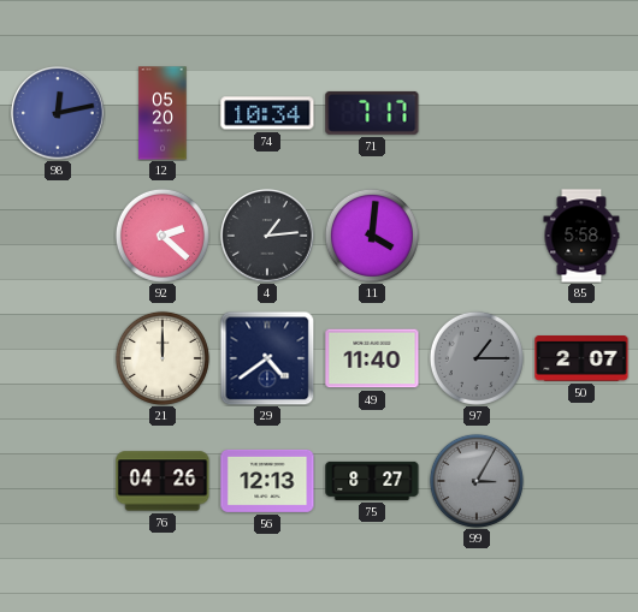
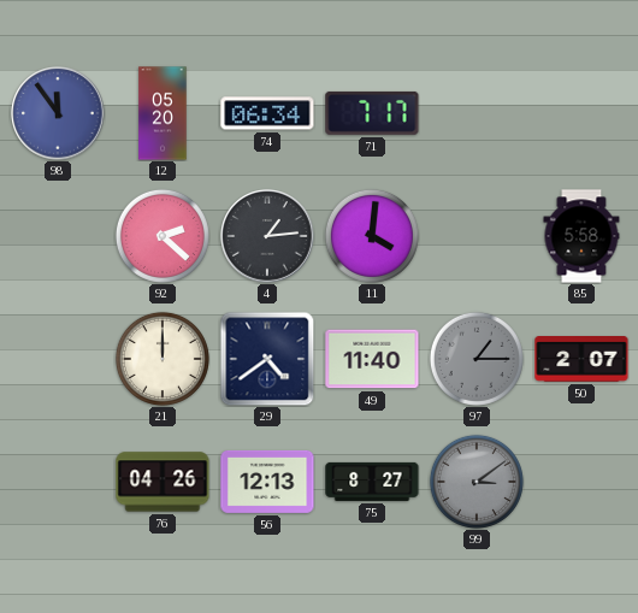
98: 12:13 -> 11:54 (58, 113)
74: 10:34 -> 06:34 (267, 113)
99: 3:05 -> 3:09 (477, 482)
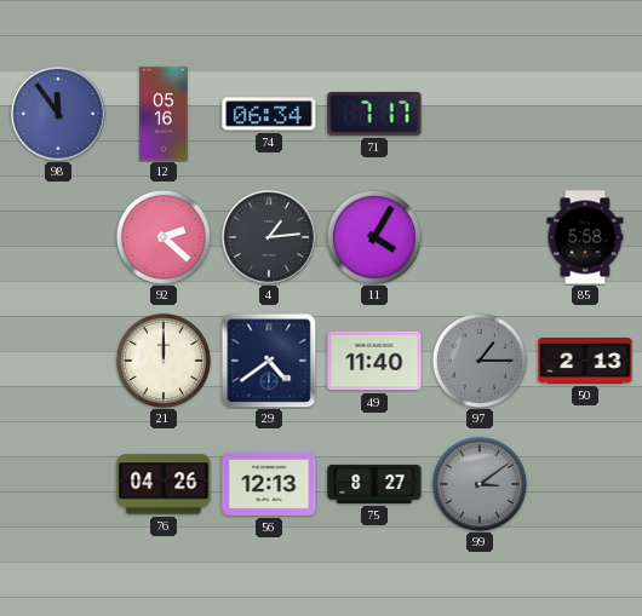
12: 05:20 -> 05:16 (164, 114)
11: 4:01 -> 4:05 (374, 237)
50: 2:07 -> 2:13 (585, 362)
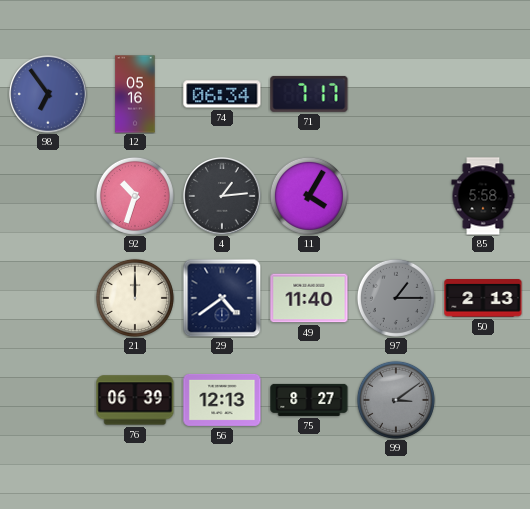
98: 11:54 -> 6:54 (48, 94)
92: 2:22 -> 10:33 (135, 196)
76: 04:26 -> 06:39 (135, 400)
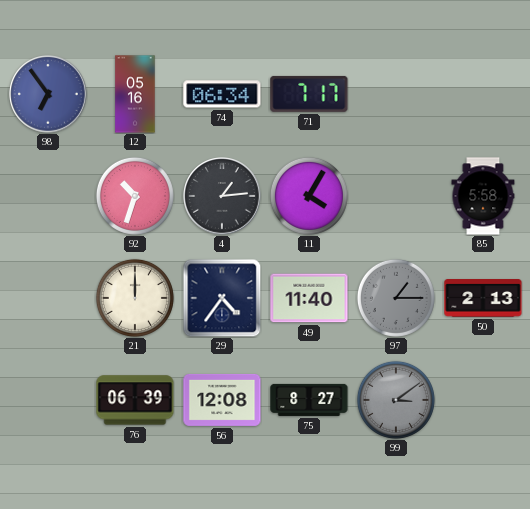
29: 4:39 -> 4:36 (222, 298)
56: 12:13 -> 12:08 (222, 400)
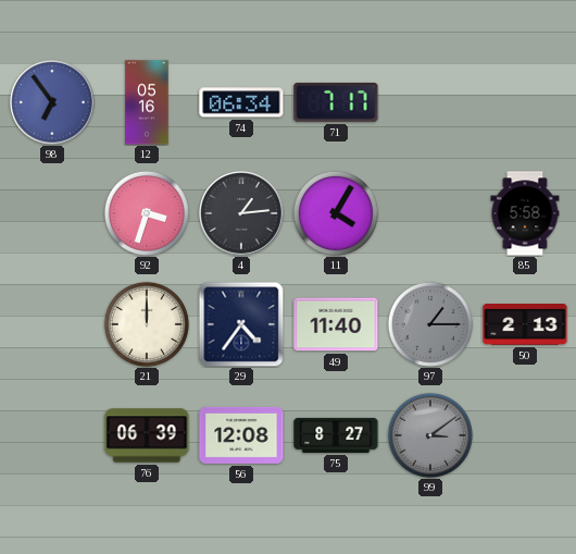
92: 10:33 -> 3:33 (147, 213)
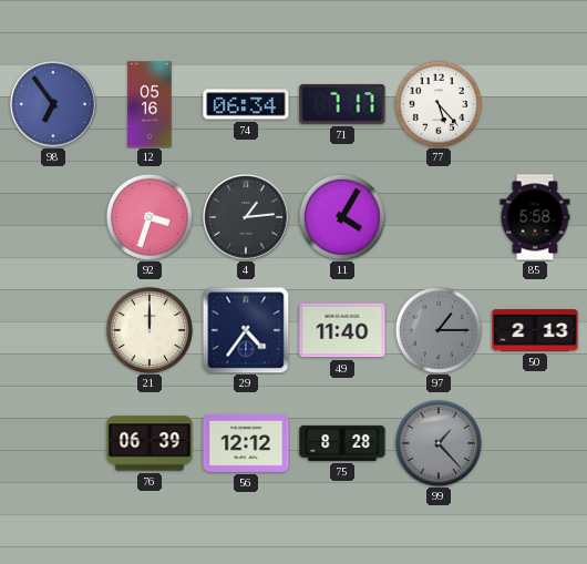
77: none -> 5:23 (439, 104)
56: 12:08 -> 12:12 (246, 443)
75: 8:27 -> 8:28 (342, 443)
99: 3:09 -> 1:23 (439, 443)
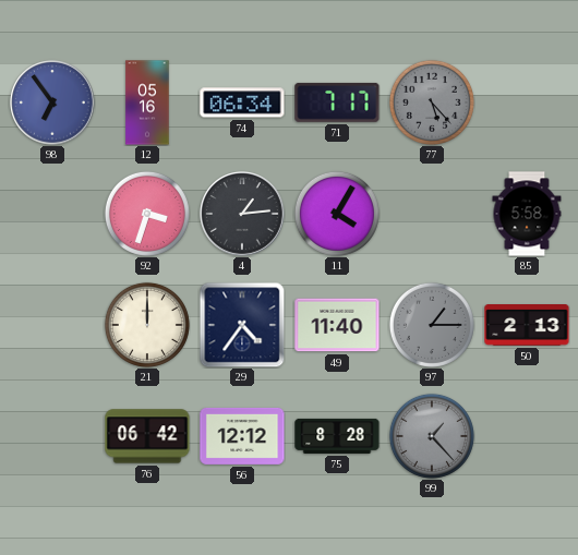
77 dial: white -> grey (432, 102)
76: 06:39 -> 06:42 (147, 436)
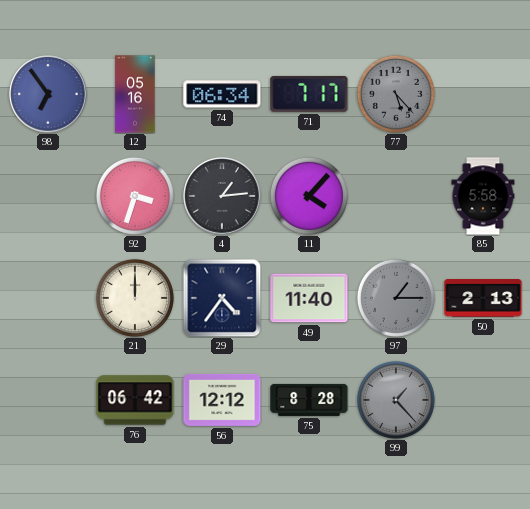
11: 4:05 -> 4:07 (309, 196)
